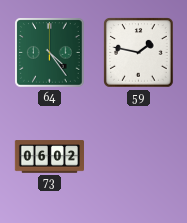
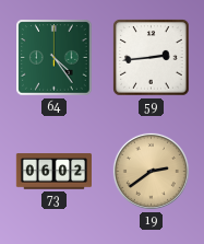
59: 1:47 -> 2:44 (152, 58)
19: none -> 2:39 (151, 171)
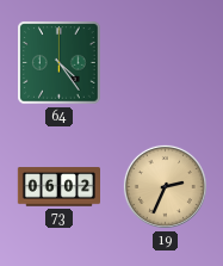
59: 2:44 -> none (152, 58)
19: 2:39 -> 2:34 (165, 186)
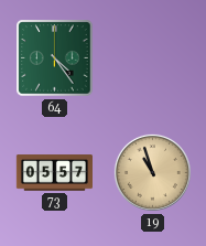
73: 06:02 -> 05:57 (54, 173)
19: 2:34 -> 10:57 (152, 172)
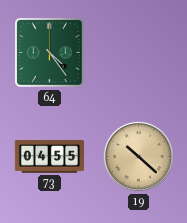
73: 05:57 -> 04:55 (49, 157)
19: 10:57 -> 10:22 (138, 156)
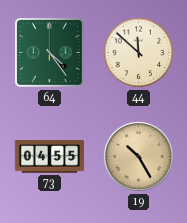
44: none -> 11:52 (139, 53)
19: 10:22 -> 10:25 (138, 156)
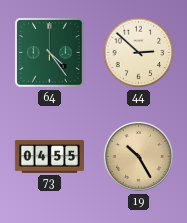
44: 11:52 -> 2:52 (139, 53)
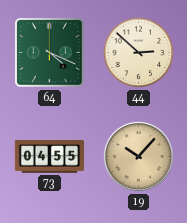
64: 4:24 -> 4:19 (50, 53)
19: 10:25 -> 10:07 (138, 156)
